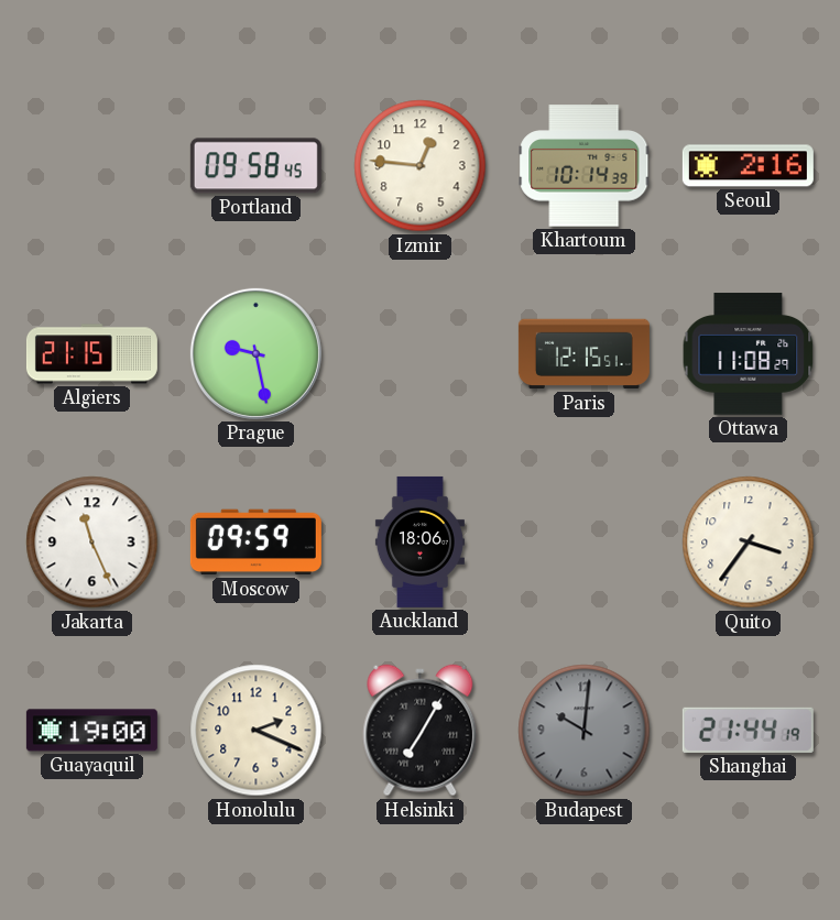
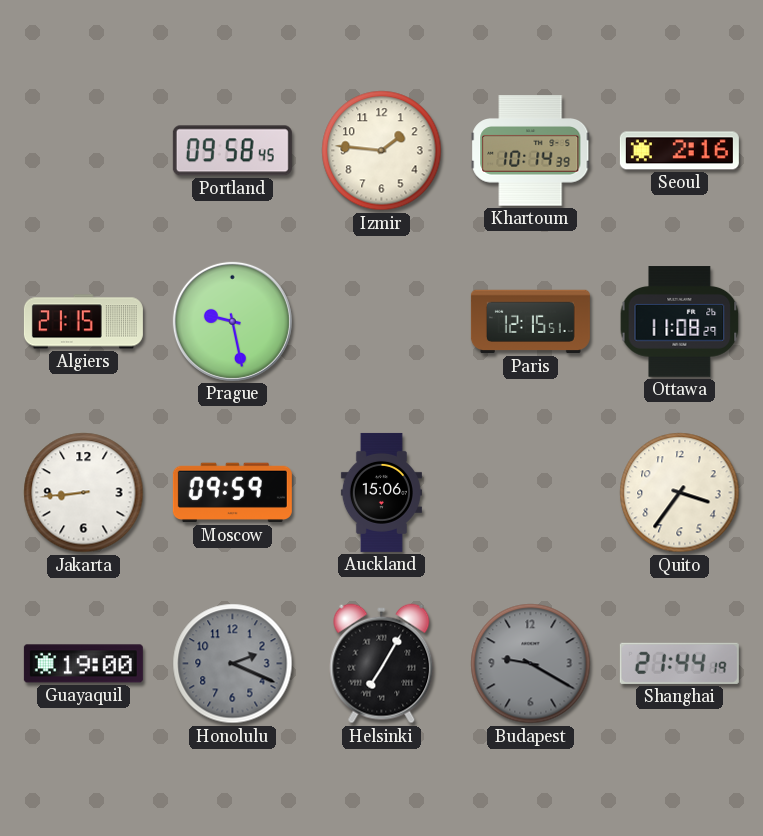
Izmir: 12:46 -> 1:46 (382, 151)
Jakarta: 11:26 -> 8:44 (84, 493)
Auckland: 18:06 -> 15:06 (381, 492)
Honolulu dial: cream -> grey (233, 664)
Budapest: 10:01 -> 9:20 (531, 664)
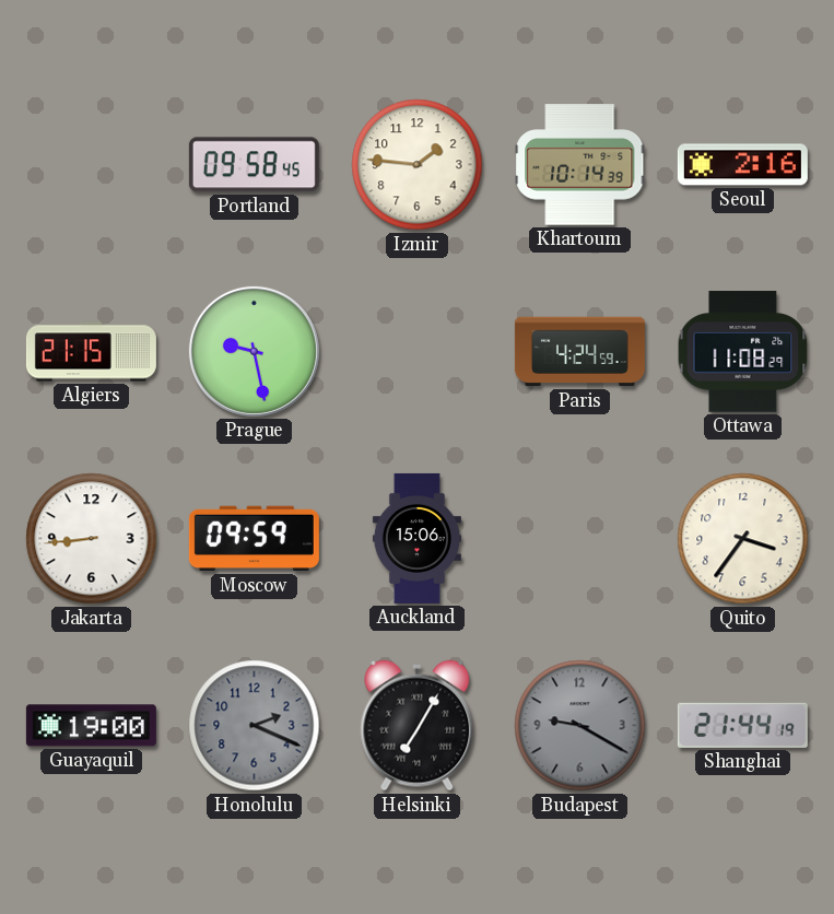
Paris: 12:15 -> 4:24 (579, 352)
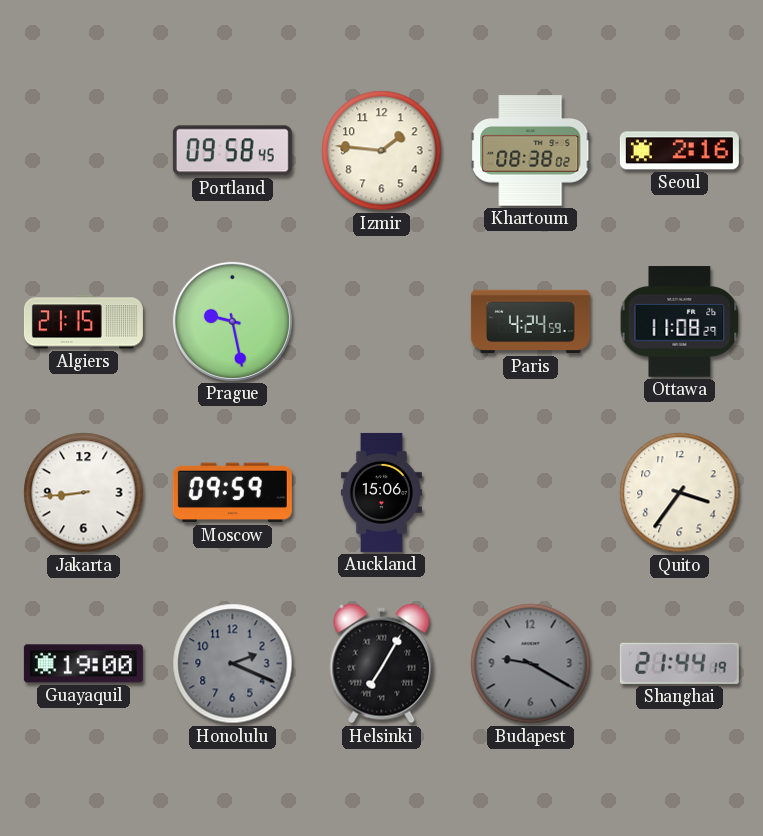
Khartoum: 10:14 -> 08:38 (531, 151)
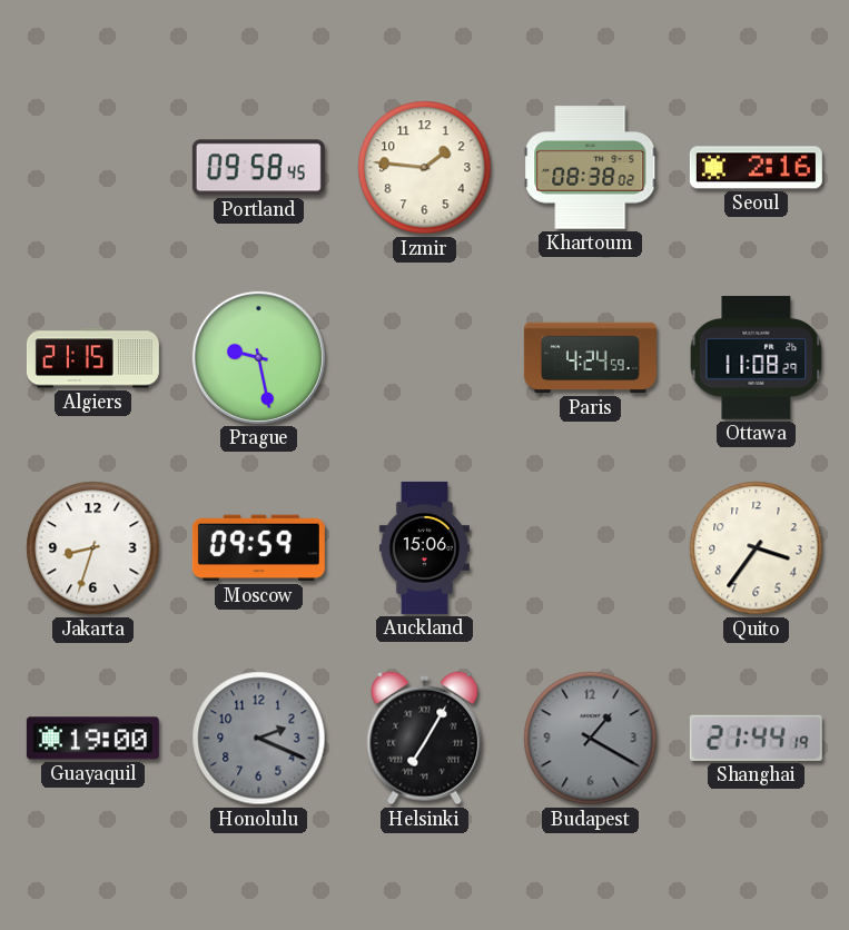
Jakarta: 8:44 -> 8:33 (93, 548)
Budapest: 9:20 -> 1:20 (591, 739)
